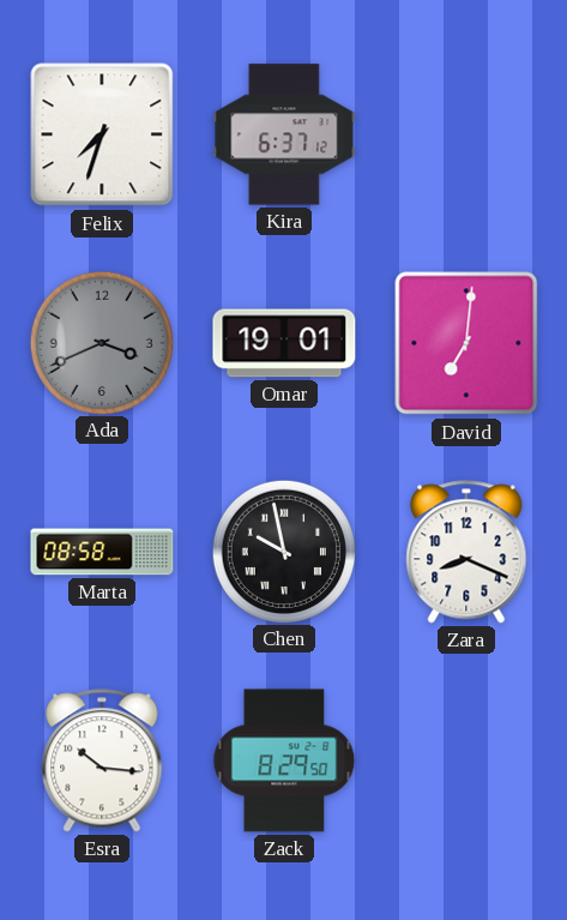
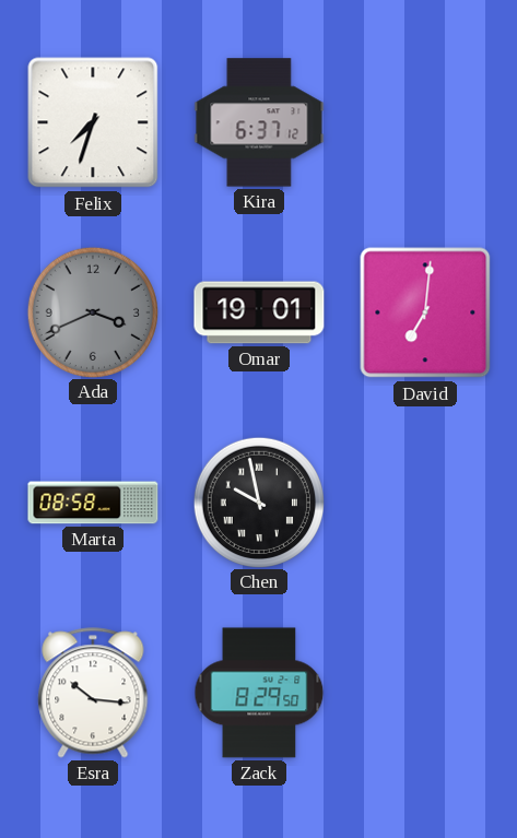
Zara: 8:19 -> none (466, 552)
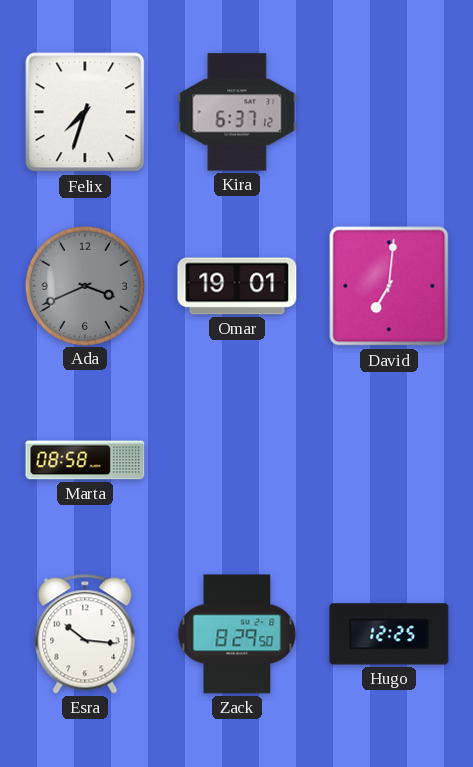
Chen: 9:58 -> none (258, 501)
Hugo: none -> 12:25 (389, 634)
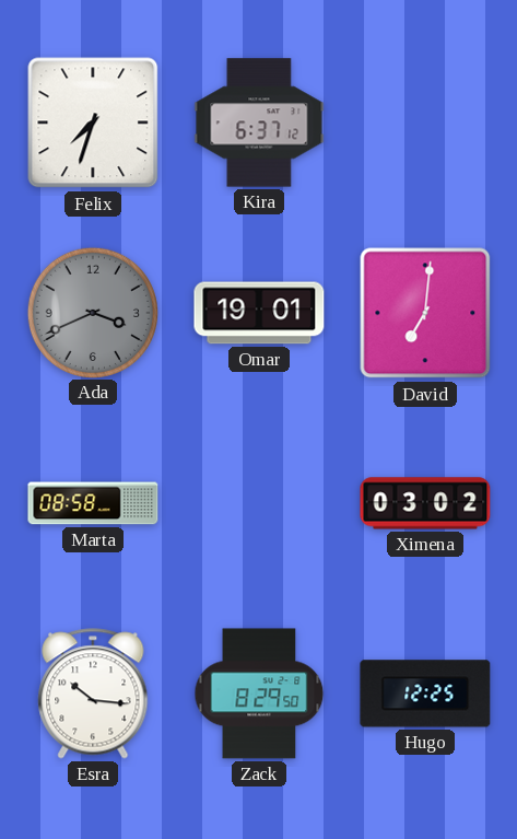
Ximena: none -> 03:02 (425, 503)
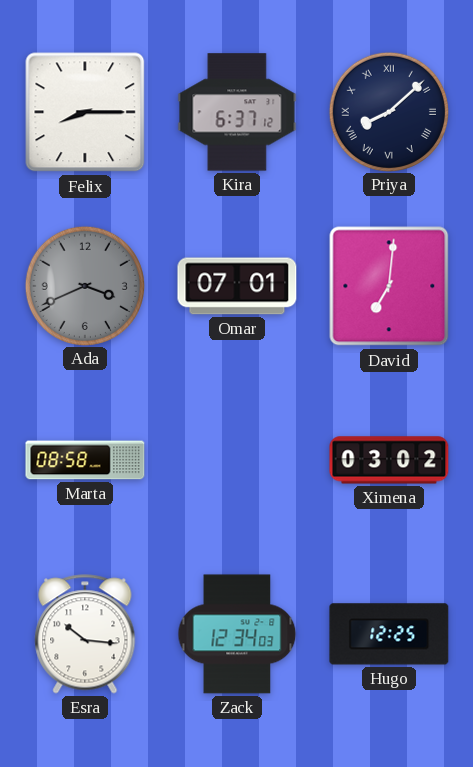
Felix: 7:33 -> 8:15 (85, 112)
Priya: none -> 8:08 (388, 111)
Omar: 19:01 -> 07:01 (237, 286)
Zack: 8:29 -> 12:34 (237, 634)
